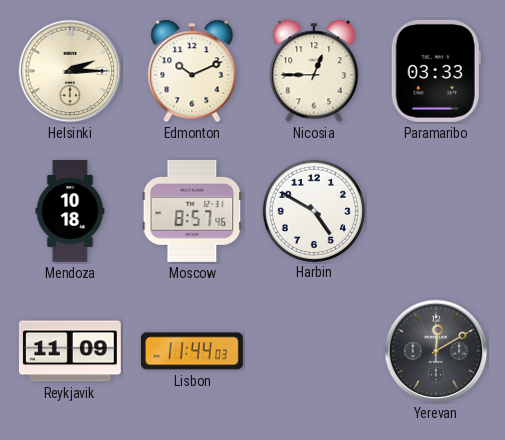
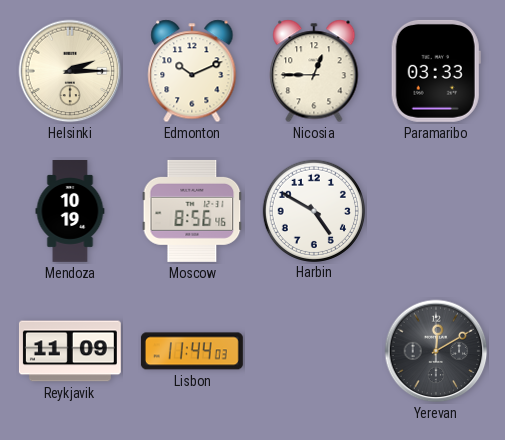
Mendoza: 10:18 -> 10:19 (70, 212)
Moscow: 8:57 -> 8:56 (192, 211)
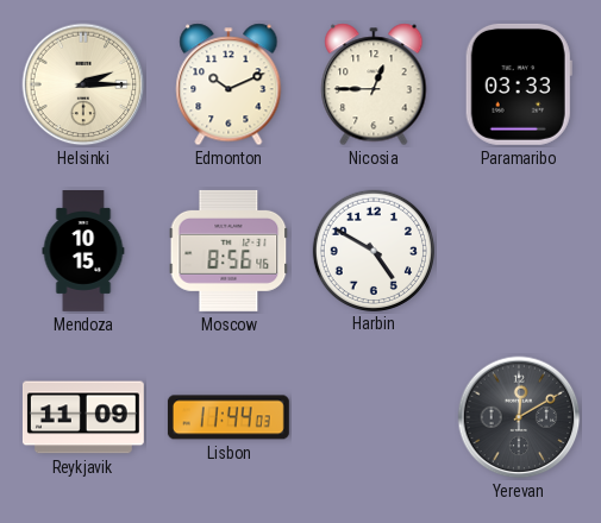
Mendoza: 10:19 -> 10:15 (83, 252)
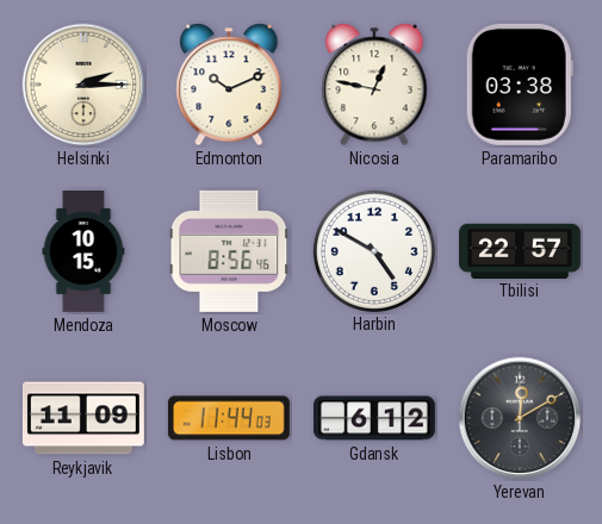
Nicosia: 12:45 -> 12:47 (374, 85)
Paramaribo: 03:33 -> 03:38 (520, 85)
Tbilisi: none -> 22:57 (521, 250)
Gdansk: none -> 6:12 (374, 418)
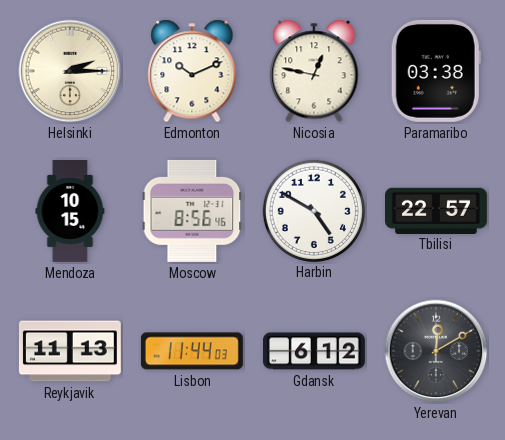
Reykjavik: 11:09 -> 11:13 (70, 351)
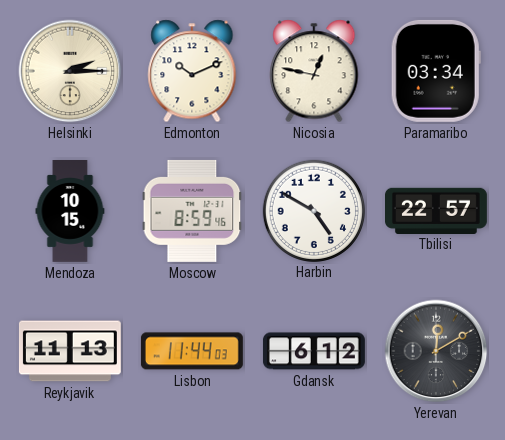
Paramaribo: 03:38 -> 03:34 (436, 71)
Moscow: 8:56 -> 8:59 (192, 211)
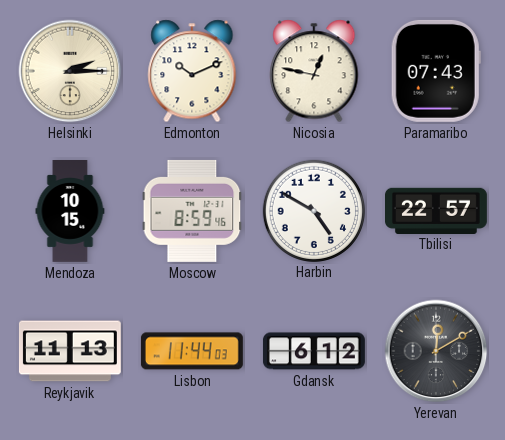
Paramaribo: 03:34 -> 07:43 (436, 71)
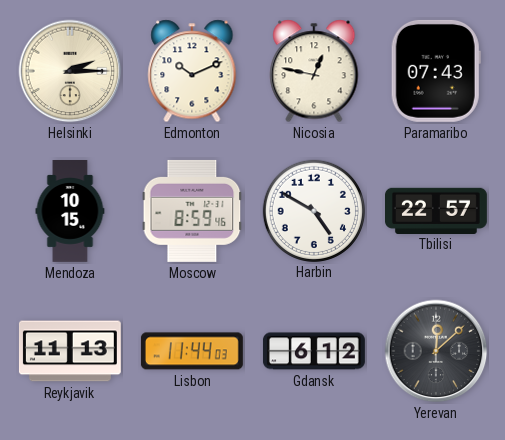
Yerevan: 12:10 -> 12:08 (436, 351)
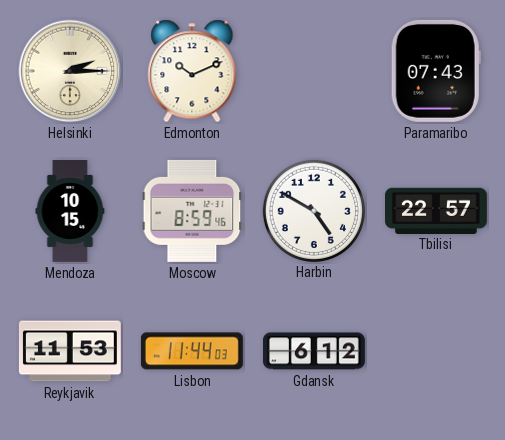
Nicosia: 12:47 -> none (314, 71)
Reykjavik: 11:13 -> 11:53 (70, 351)
Yerevan: 12:08 -> none (436, 351)
